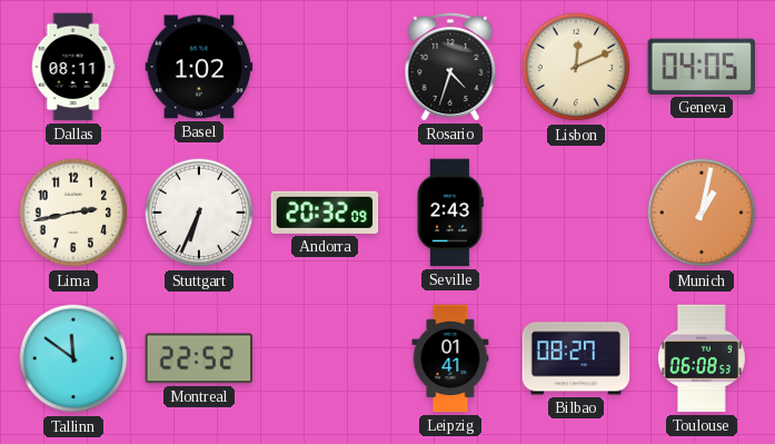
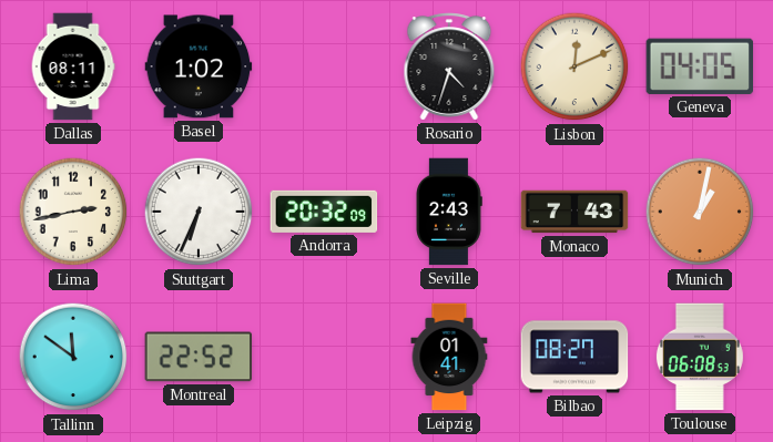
Monaco: none -> 7:43 (574, 212)
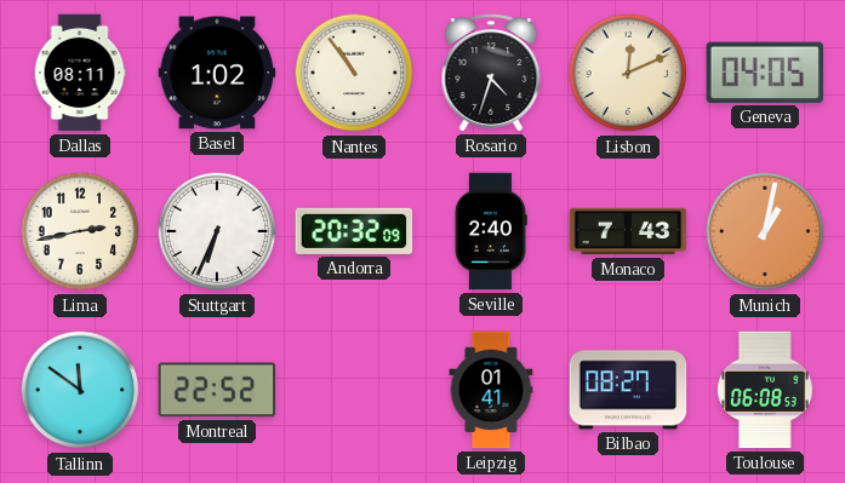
Nantes: none -> 10:54 (354, 73)
Seville: 2:43 -> 2:40 (491, 231)
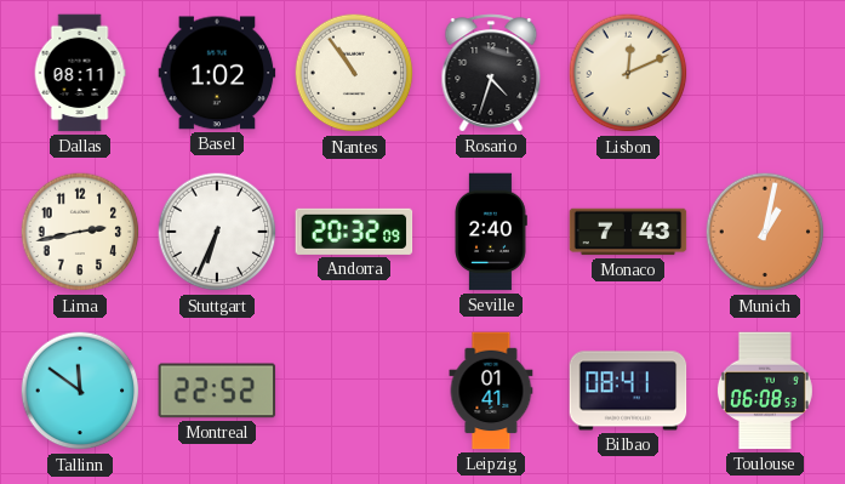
Geneva: 04:05 -> none (764, 73)
Bilbao: 08:27 -> 08:41 (628, 391)
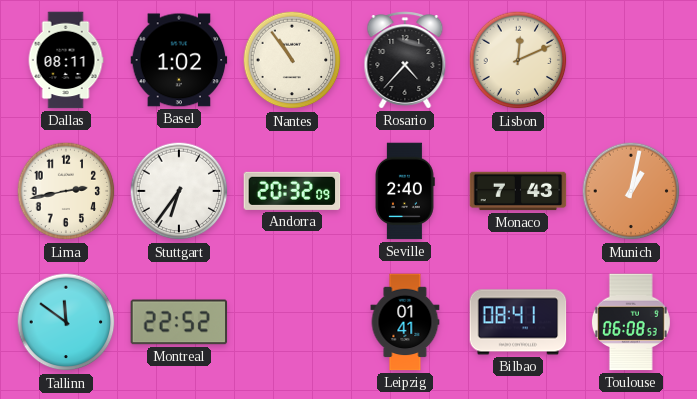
Rosario: 4:33 -> 4:37 (405, 60)
Stuttgart: 6:34 -> 6:36 (179, 191)
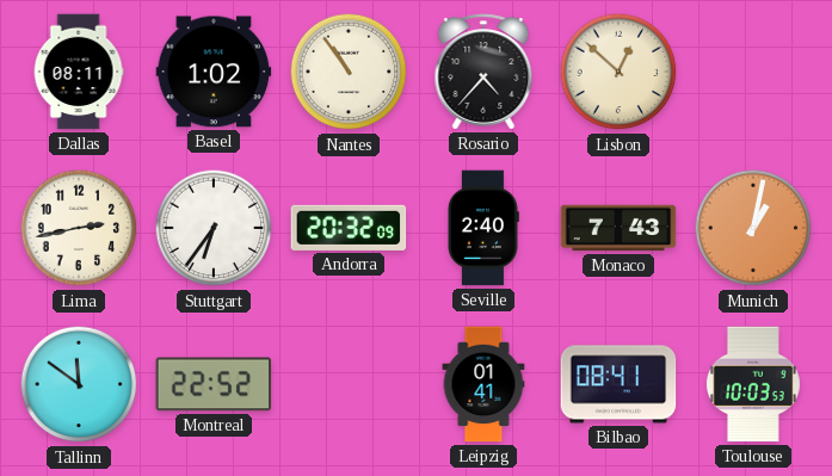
Lisbon: 12:11 -> 12:52 (618, 72)
Toulouse: 06:08 -> 10:03 (753, 384)
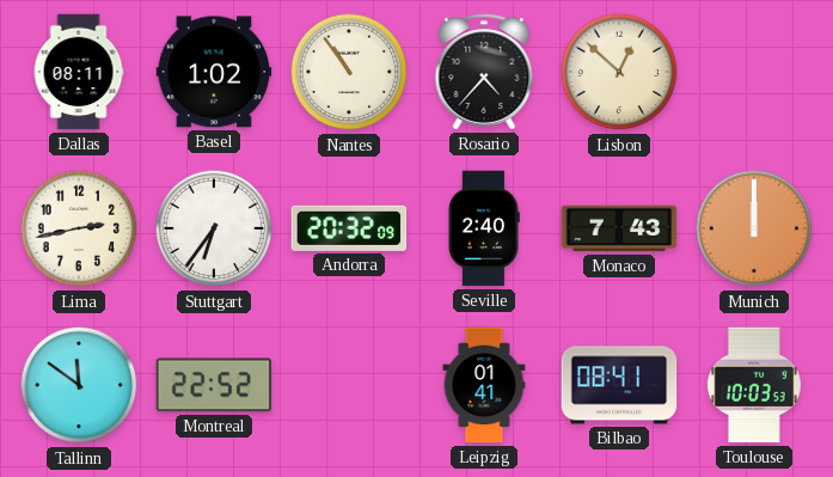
Munich: 1:02 -> 12:00 (754, 228)
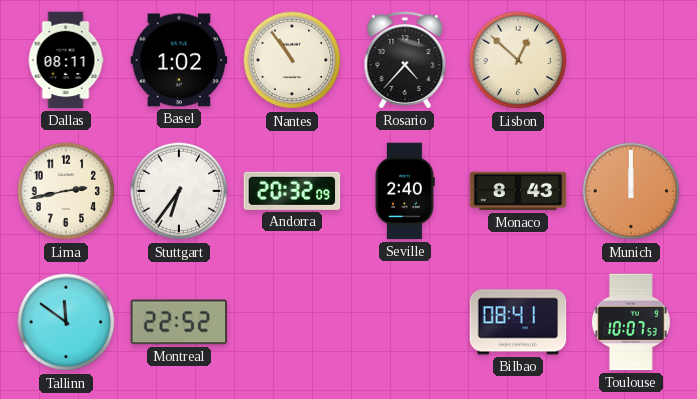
Monaco: 7:43 -> 8:43 (518, 191)
Leipzig: 01:41 -> none (484, 385)
Toulouse: 10:03 -> 10:07 (631, 322)
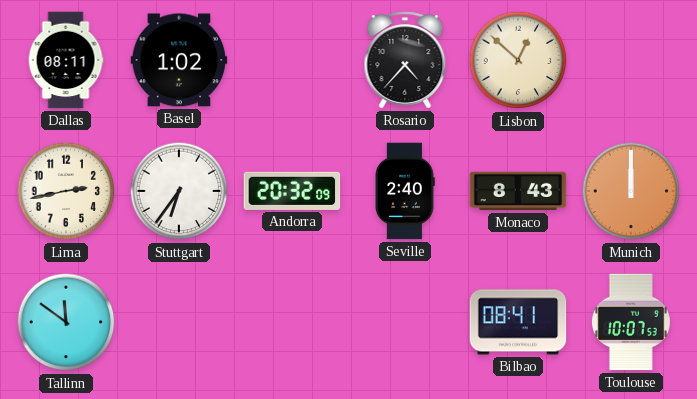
Nantes: 10:54 -> none (292, 60)
Montreal: 22:52 -> none (179, 322)
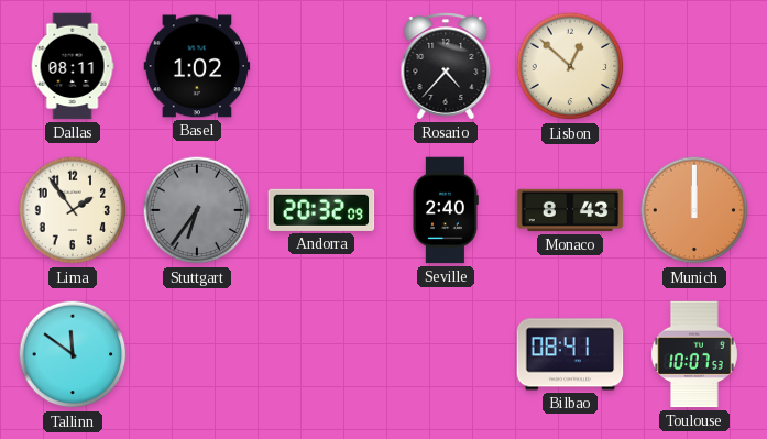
Lima: 2:43 -> 1:54 (73, 210)
Stuttgart dial: white -> grey (197, 210)
